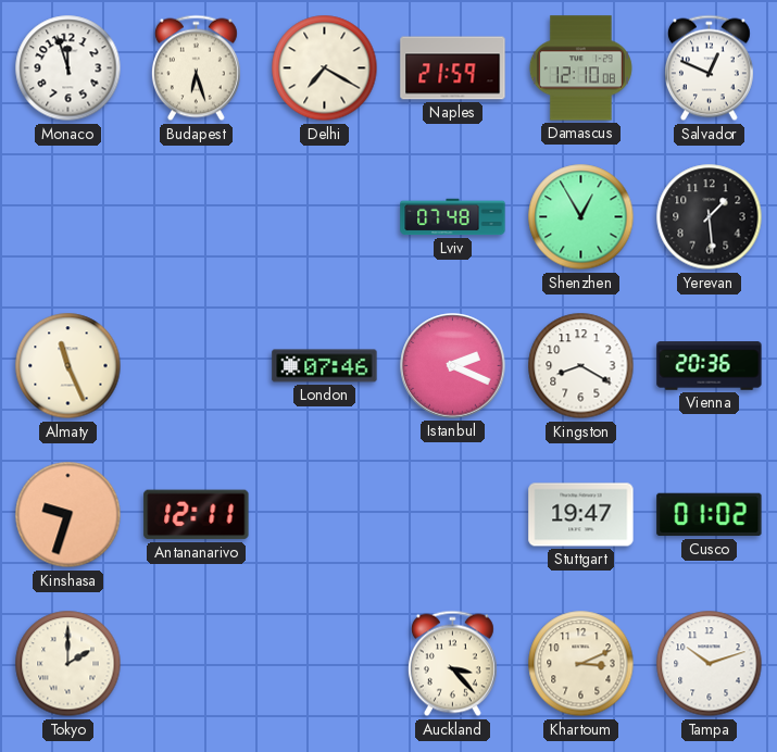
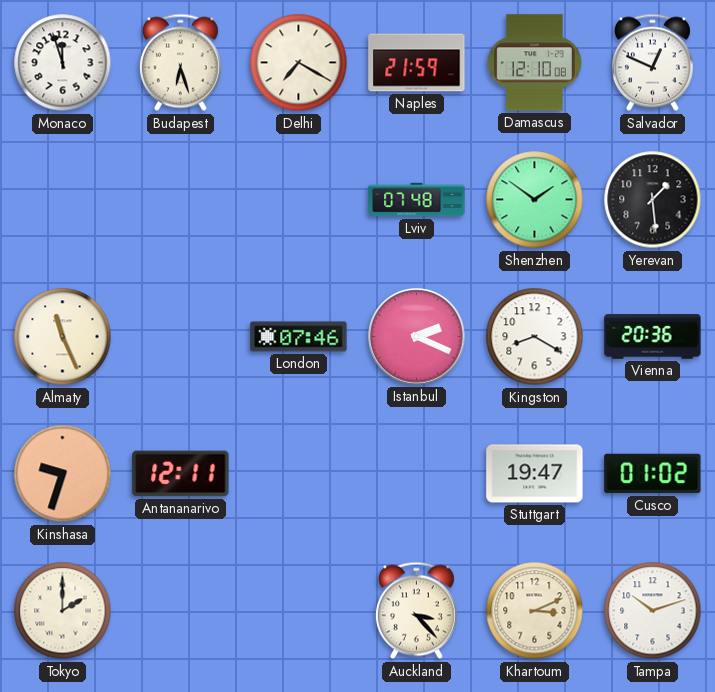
Shenzhen: 12:55 -> 1:51 (535, 200)
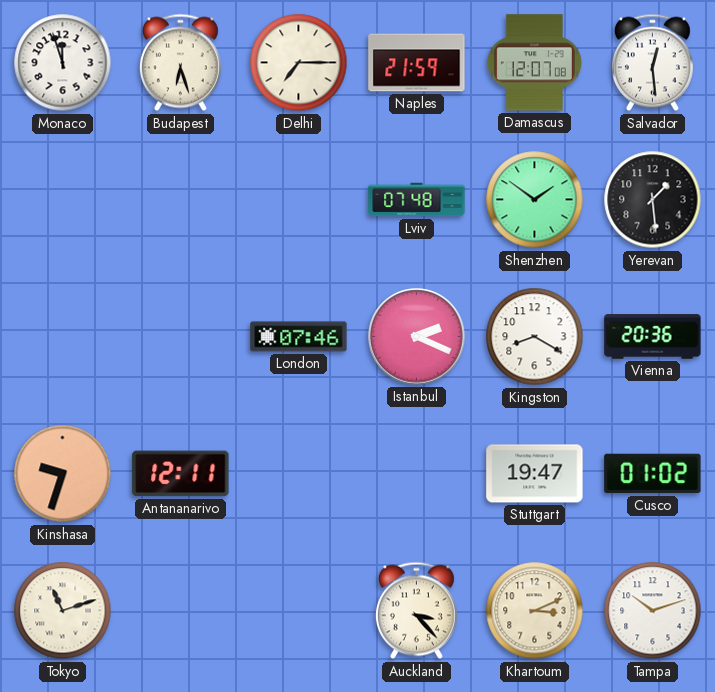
Delhi: 7:20 -> 7:15 (299, 63)
Damascus: 12:10 -> 12:07 (534, 63)
Salvador: 12:49 -> 12:29 (652, 63)
Almaty: 11:26 -> none (63, 337)
Tokyo: 2:00 -> 11:12 (63, 611)
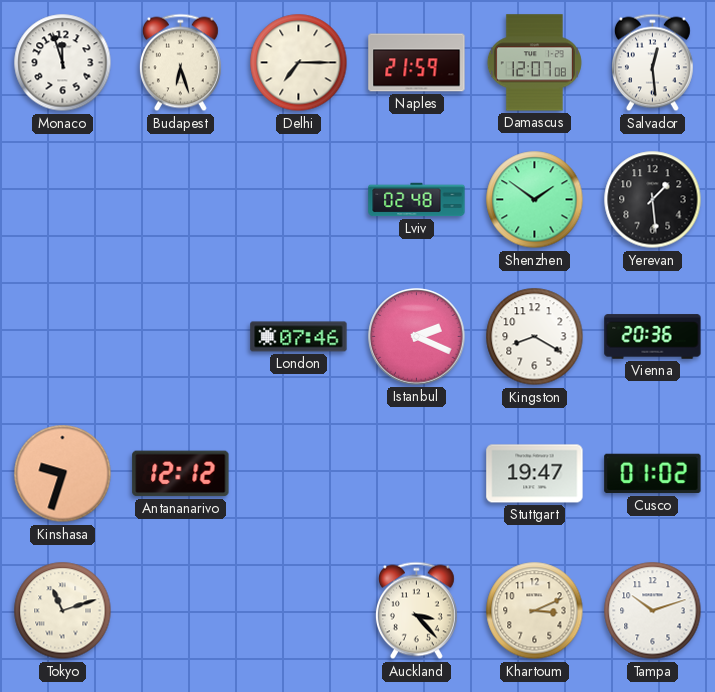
Lviv: 07:48 -> 02:48 (417, 200)
Antananarivo: 12:11 -> 12:12 (181, 474)
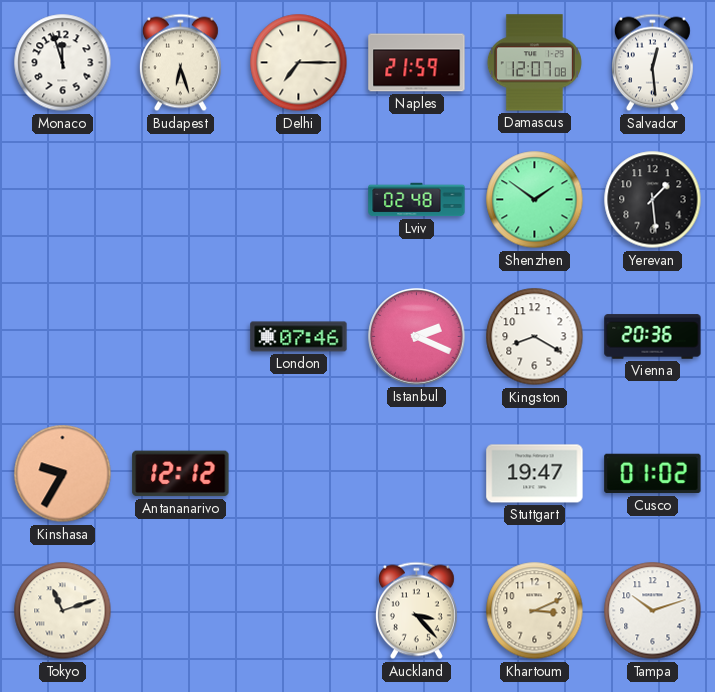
Kinshasa: 9:33 -> 9:35 (63, 474)
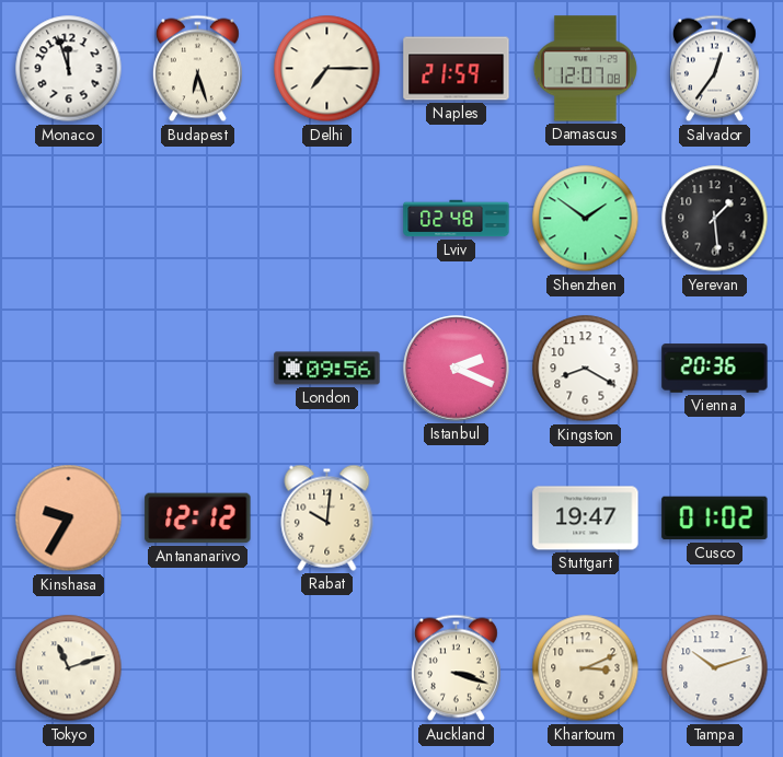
Salvador: 12:29 -> 12:36 (714, 69)
London: 07:46 -> 09:56 (327, 369)
Rabat: none -> 10:01 (327, 517)
Auckland: 3:23 -> 3:18 (456, 668)
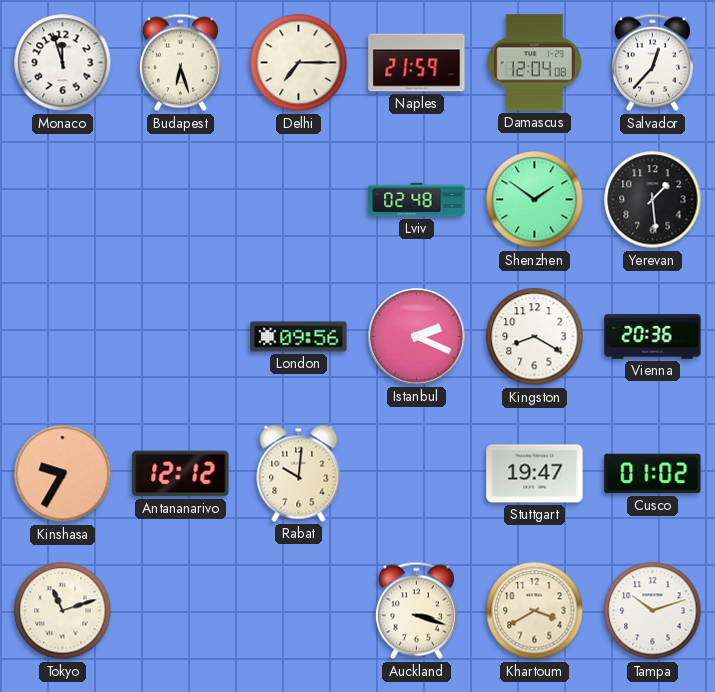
Damascus: 12:07 -> 12:04 (534, 63)
Salvador: 12:36 -> 12:37 (652, 63)
Khartoum: 3:11 -> 3:40 (535, 611)
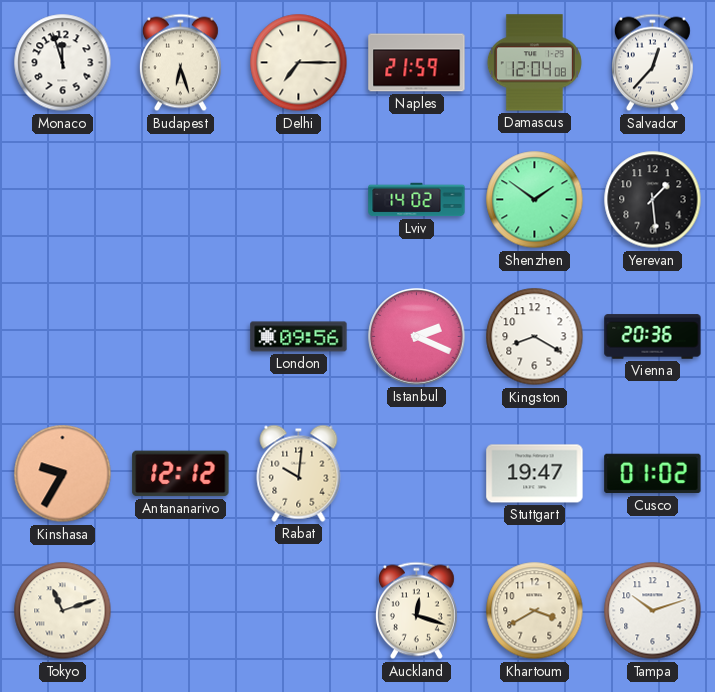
Lviv: 02:48 -> 14:02 (417, 200)
Auckland: 3:18 -> 12:18 (416, 611)
